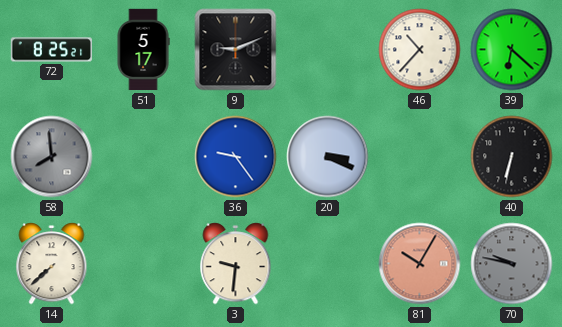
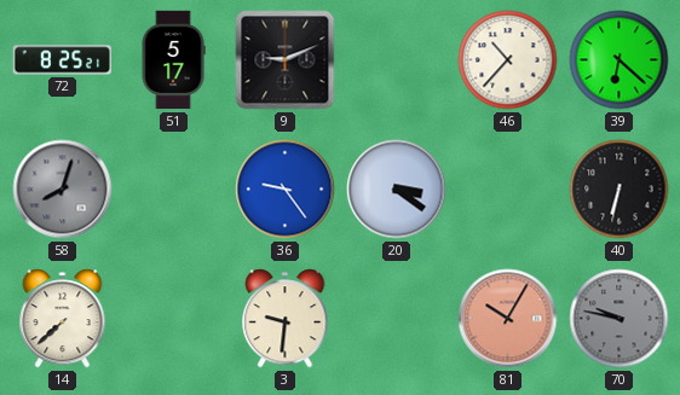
58: 7:59 -> 8:03 (63, 190)
20: 3:19 -> 3:21 (397, 190)
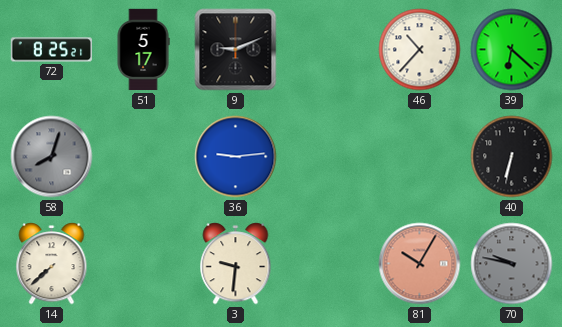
36: 9:24 -> 9:14 (236, 157)
20: 3:21 -> none (397, 190)
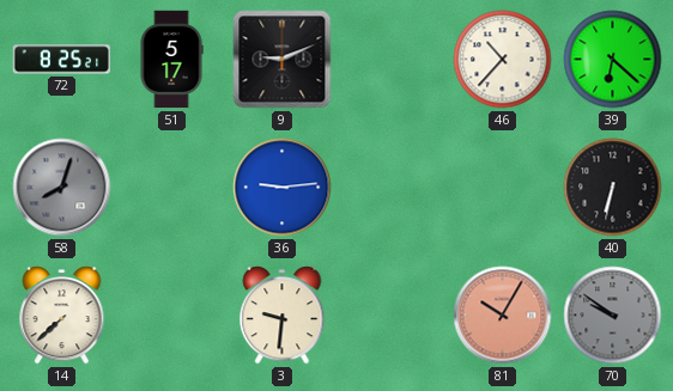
70: 9:47 -> 9:51 (613, 316)
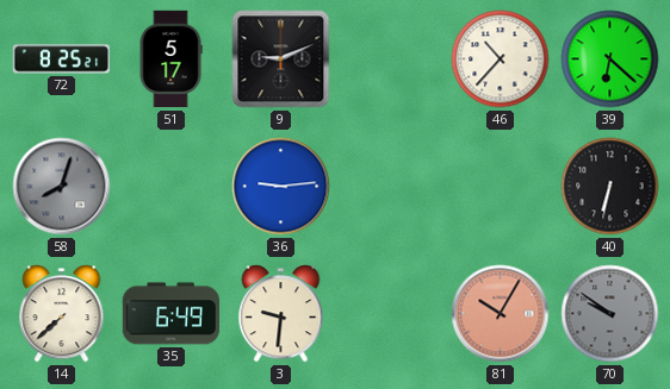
35: none -> 6:49 (172, 314)
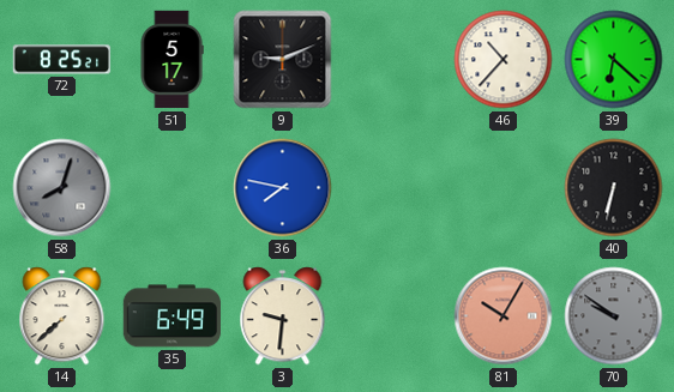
36: 9:14 -> 7:47 (283, 188)
